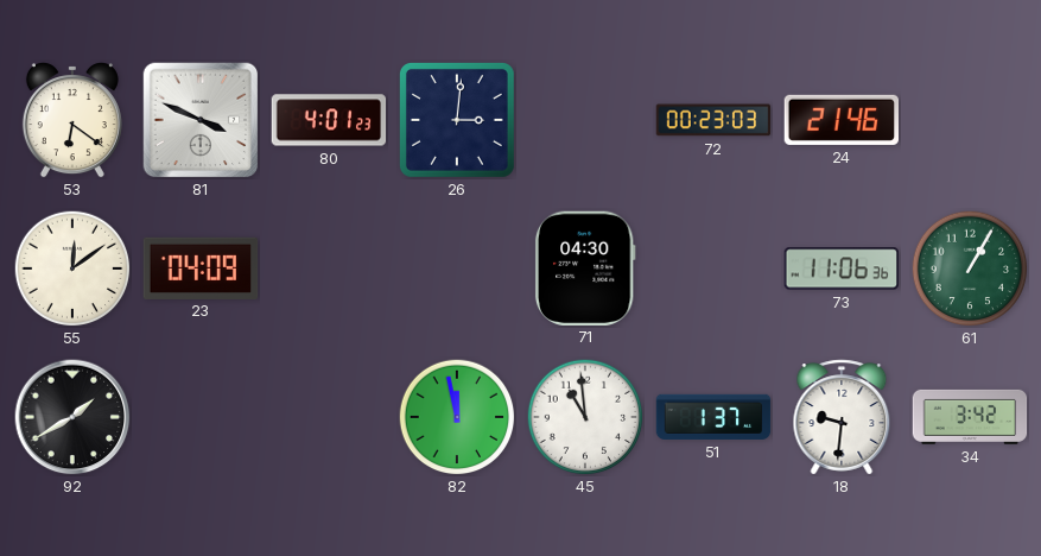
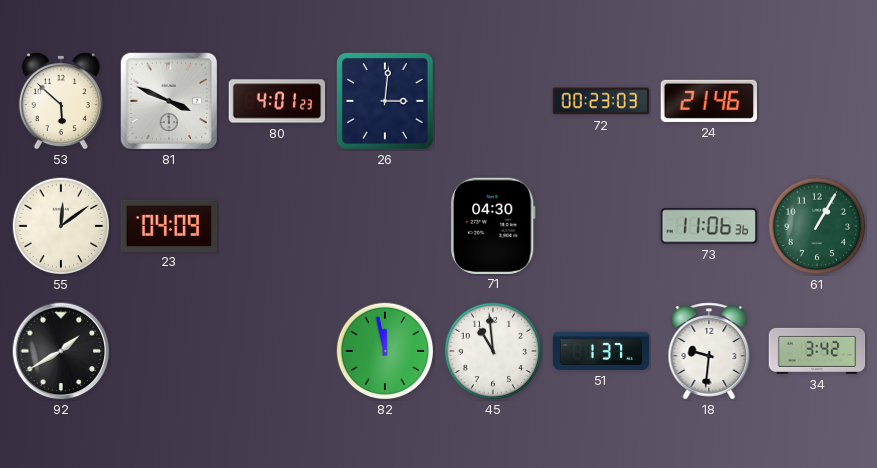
53: 6:21 -> 5:52 (61, 101)
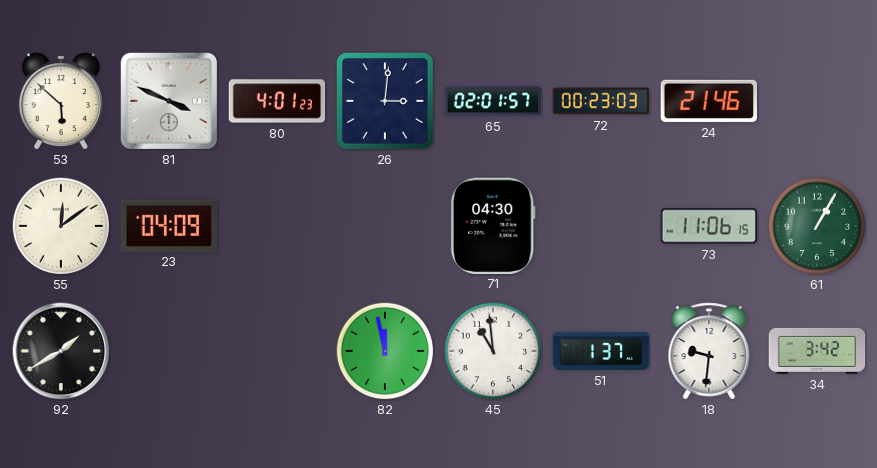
65: none -> 02:01 (493, 101)
73: 11:06:36 -> 11:06:15 (708, 226)
